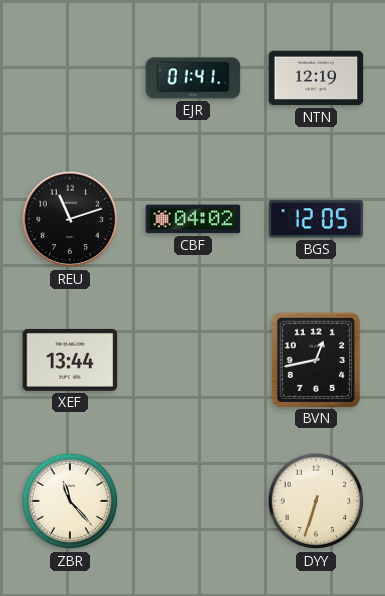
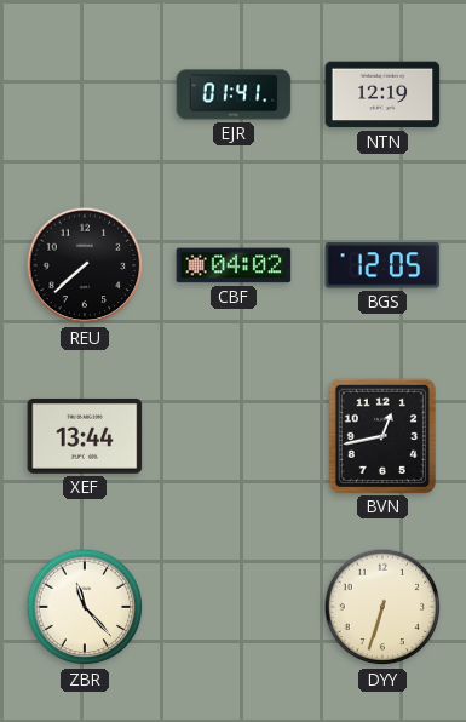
REU: 11:12 -> 7:38 (85, 265)
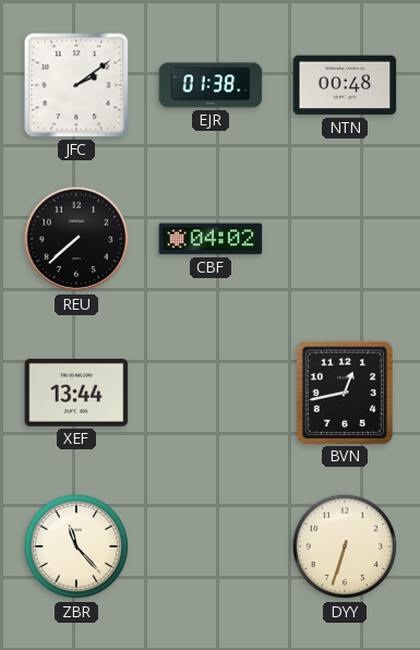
JFC: none -> 2:09 (76, 85)
EJR: 01:41 -> 01:38 (211, 85)
NTN: 12:19 -> 00:48 (345, 85)
BGS: 12:05 -> none (382, 265)
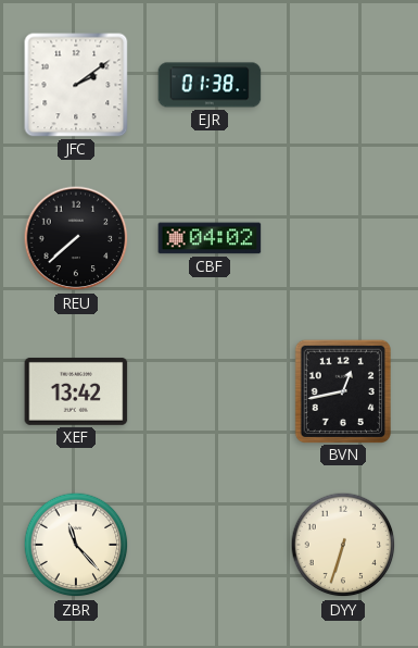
NTN: 00:48 -> none (345, 85)
XEF: 13:44 -> 13:42 (76, 391)
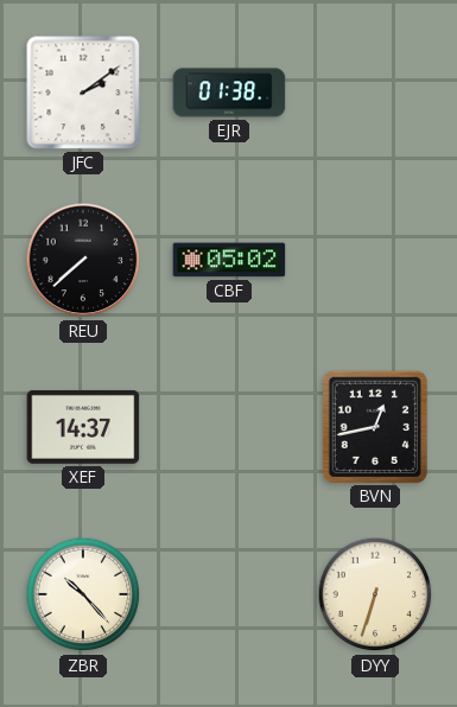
CBF: 04:02 -> 05:02 (229, 260)
XEF: 13:42 -> 14:37 (83, 427)
ZBR: 11:23 -> 10:23 (83, 594)
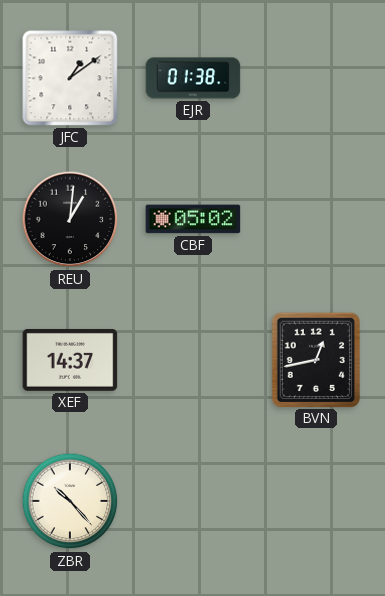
JFC: 2:09 -> 1:09 (70, 78)
REU: 7:38 -> 1:01 (70, 219)
DYY: 6:33 -> none (375, 594)
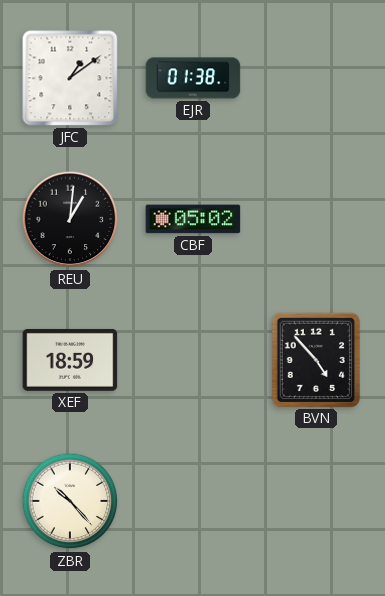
XEF: 14:37 -> 18:59 (70, 360)
BVN: 12:43 -> 4:53 (315, 359)
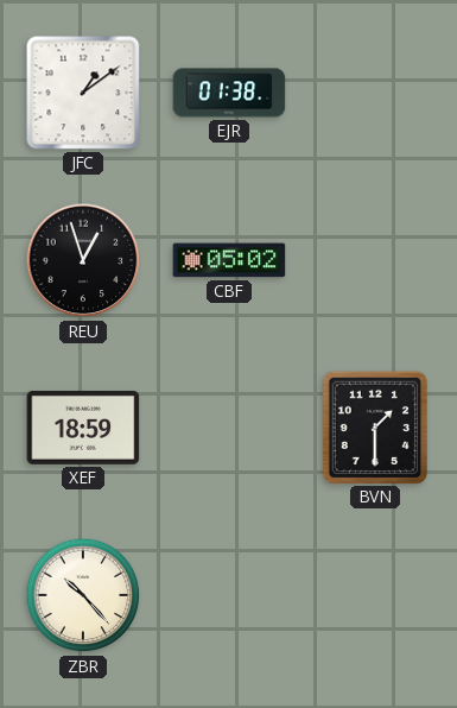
REU: 1:01 -> 12:57 (83, 260)
BVN: 4:53 -> 1:30 (374, 426)
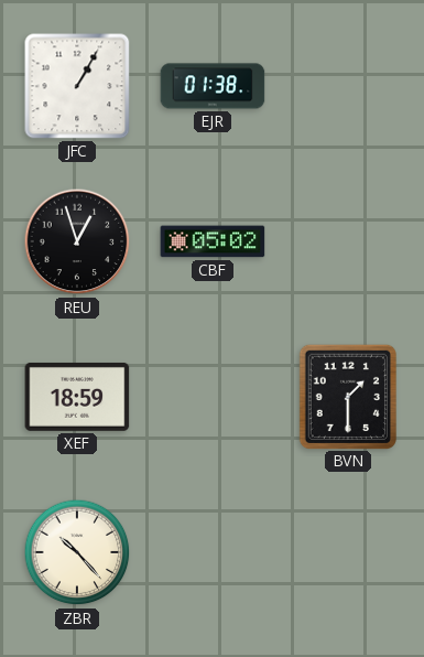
JFC: 1:09 -> 1:05 (77, 86)
